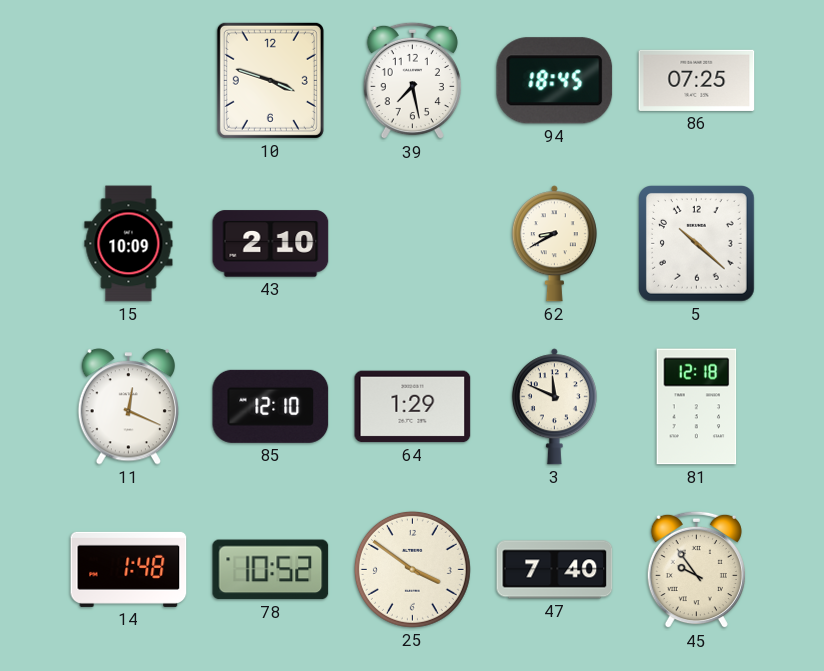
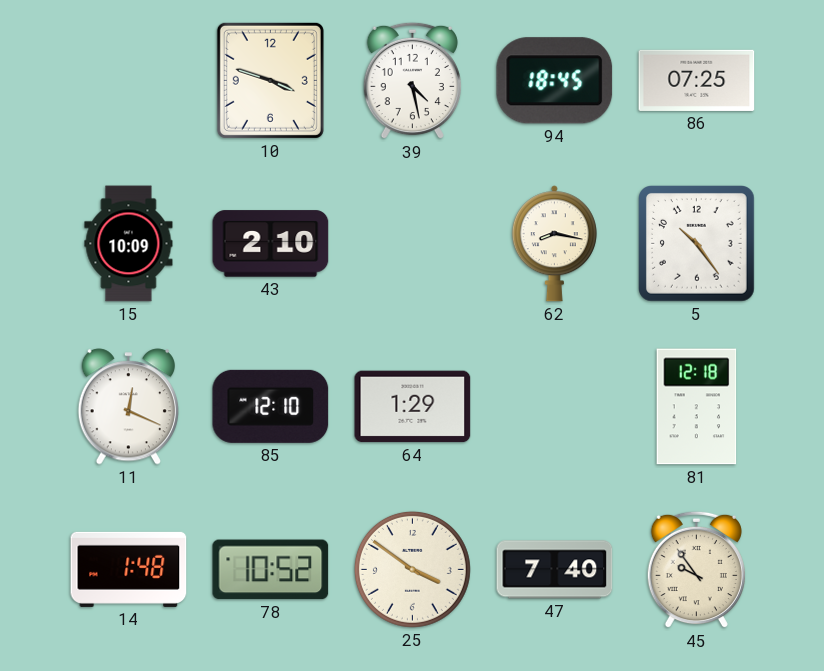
39: 7:28 -> 4:28 (412, 81)
62: 8:40 -> 8:17 (554, 244)
5: 10:22 -> 10:24 (697, 244)
3: 11:49 -> none (554, 407)
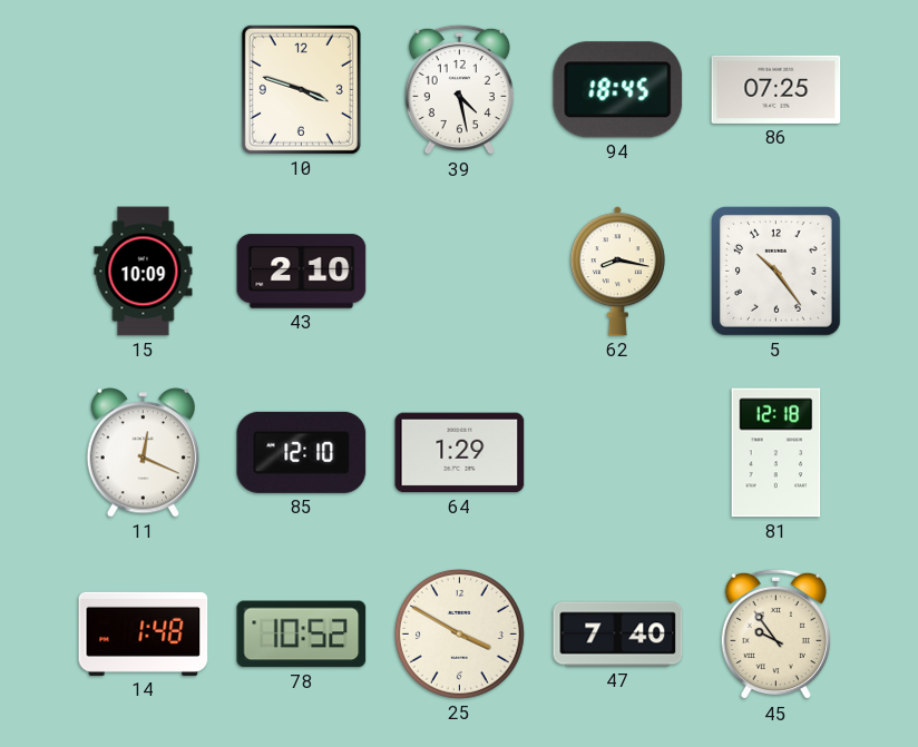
25: 3:51 -> 3:50 (459, 633)
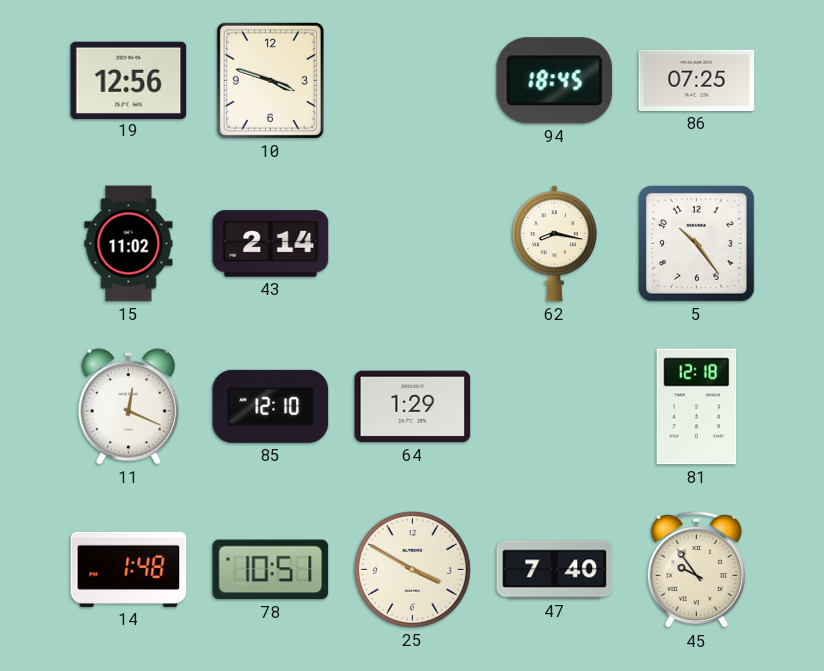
19: none -> 12:56 (129, 80)
39: 4:28 -> none (459, 90)
15: 10:09 -> 11:02 (129, 244)
43: 2:10 -> 2:14 (271, 244)
78: 10:52 -> 10:51 (271, 570)
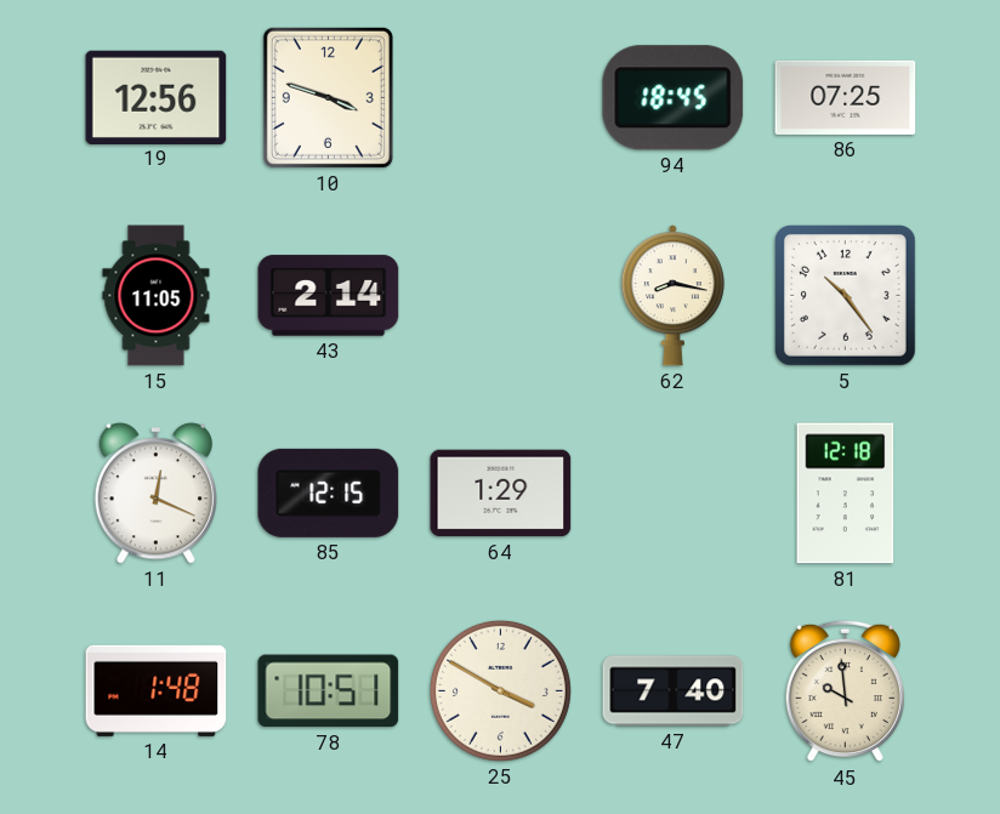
15: 11:02 -> 11:05 (157, 296)
85: 12:10 -> 12:15 (329, 493)
45: 9:54 -> 9:59 (845, 691)
